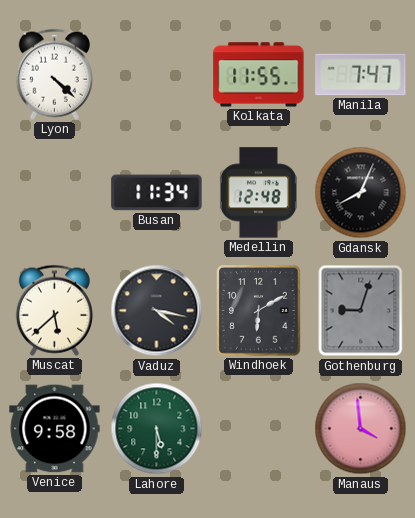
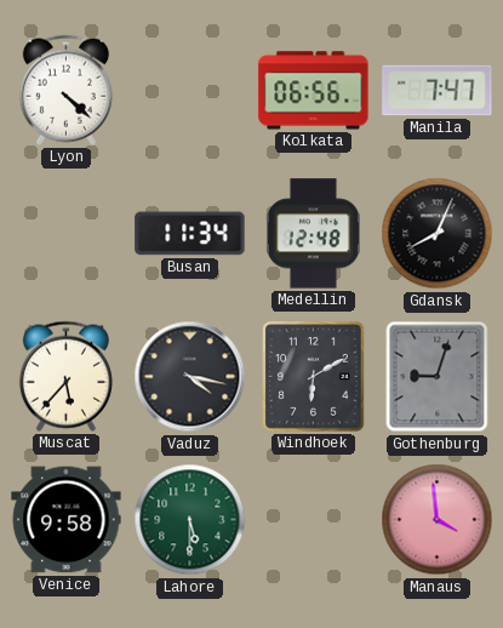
Kolkata: 11:55 -> 06:56 (314, 91)
Muscat: 5:38 -> 5:37 (65, 376)
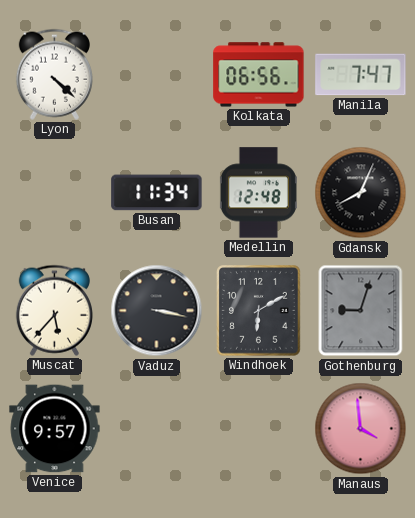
Vaduz: 4:17 -> 3:17 (157, 311)
Venice: 9:58 -> 9:57 (55, 429)
Lahore: 5:30 -> none (190, 520)
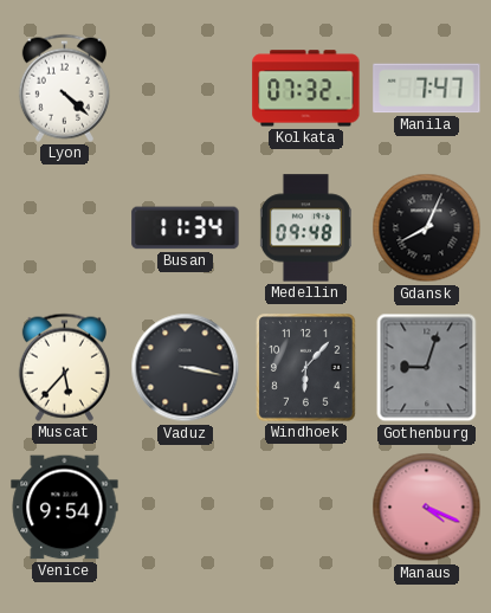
Kolkata: 06:56 -> 07:32 (306, 89)
Medellin: 12:48 -> 09:48 (305, 228)
Windhoek: 6:10 -> 6:07 (306, 368)
Venice: 9:57 -> 9:54 (65, 508)
Manaus: 3:59 -> 4:19 (427, 508)
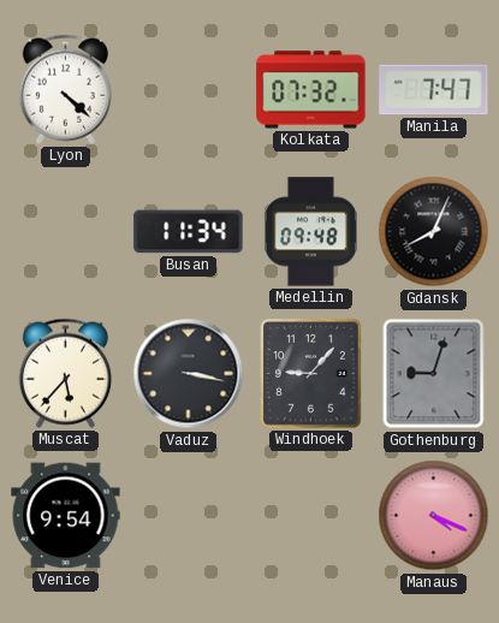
Windhoek: 6:07 -> 9:07 (311, 374)
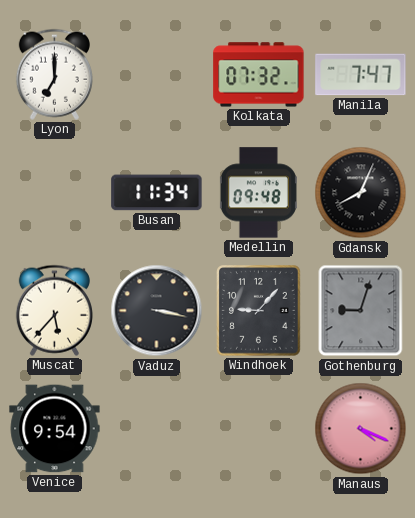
Lyon: 4:22 -> 7:00 (54, 74)
